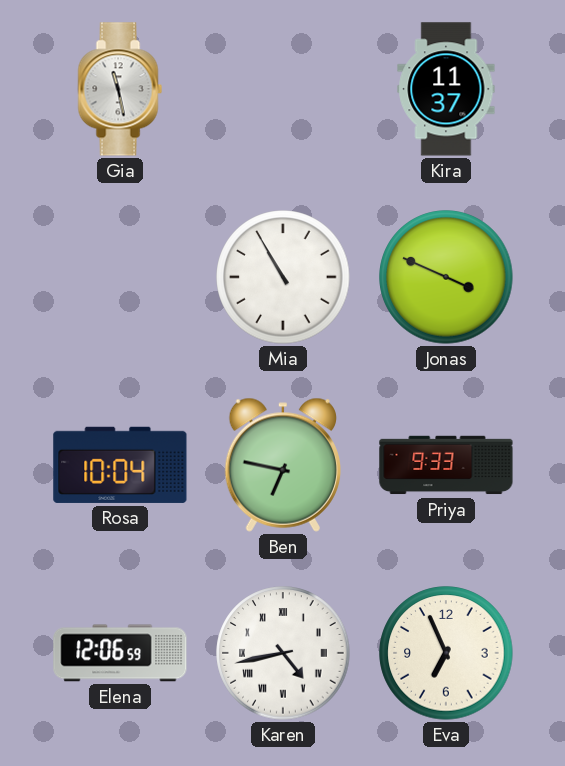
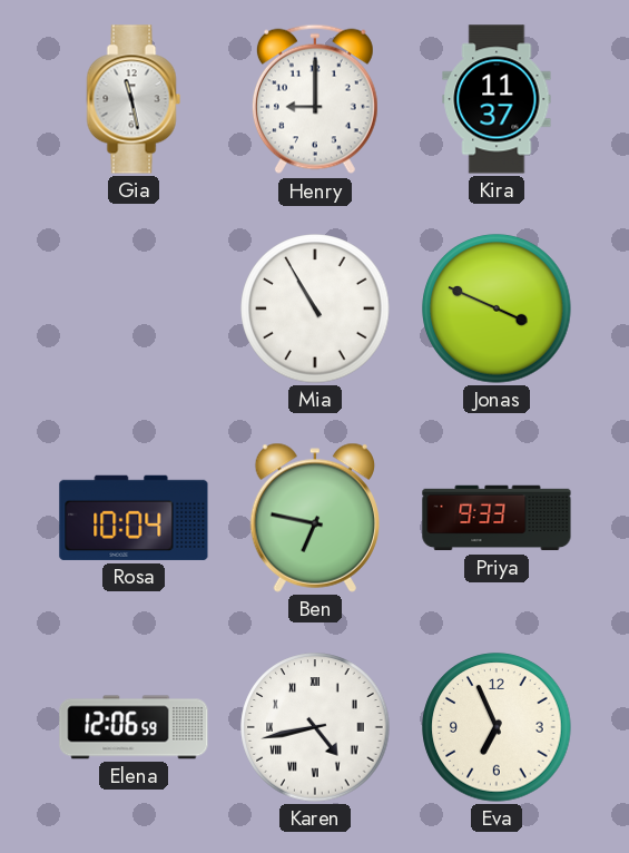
Henry: none -> 9:00 (315, 99)
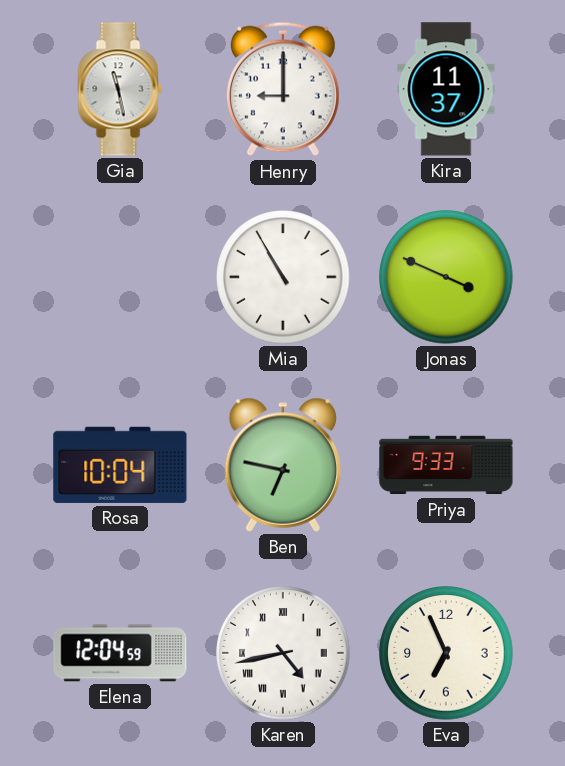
Elena: 12:06 -> 12:04 (120, 653)
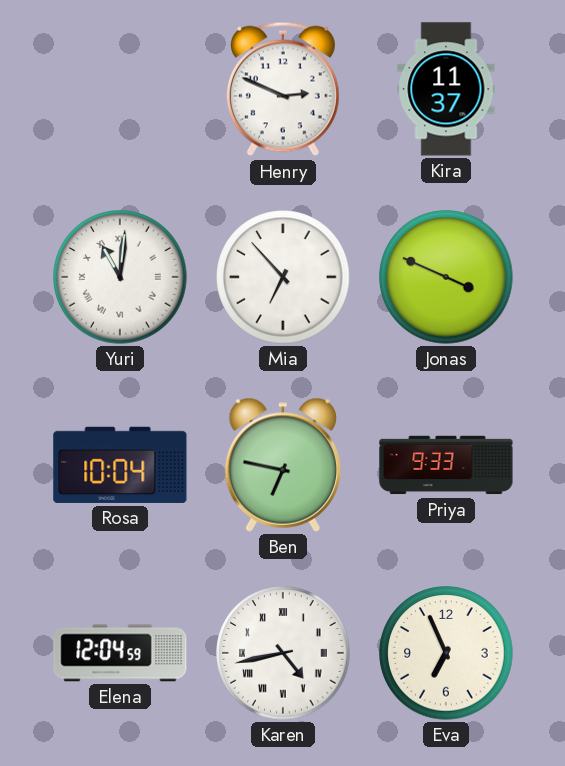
Gia: 11:28 -> none (120, 89)
Henry: 9:00 -> 2:49 (283, 89)
Yuri: none -> 11:01 (120, 277)
Mia: 10:55 -> 6:53 (283, 277)
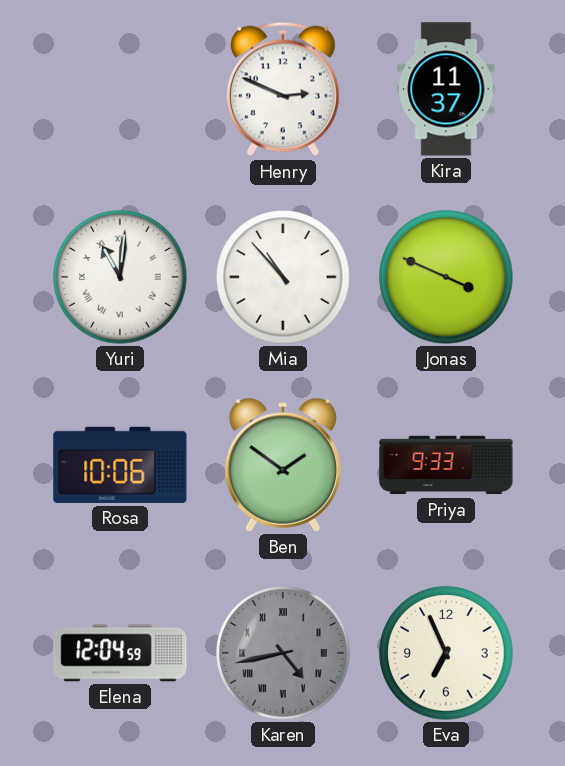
Mia: 6:53 -> 10:53 (283, 277)
Rosa: 10:04 -> 10:06 (120, 465)
Ben: 6:47 -> 1:51 (282, 465)
Karen dial: white -> grey (283, 653)
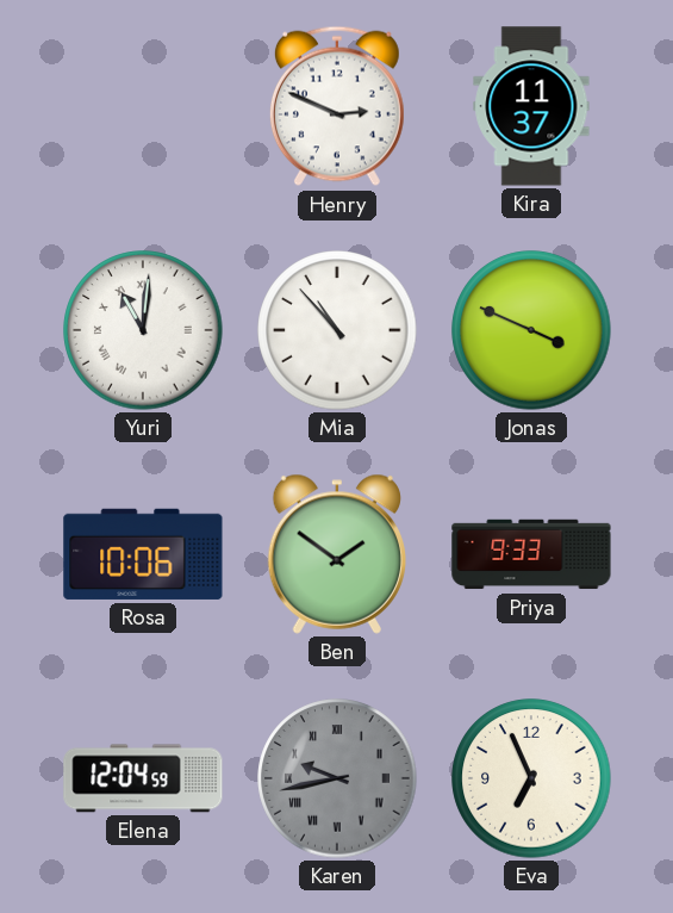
Karen: 4:43 -> 9:43 (337, 778)
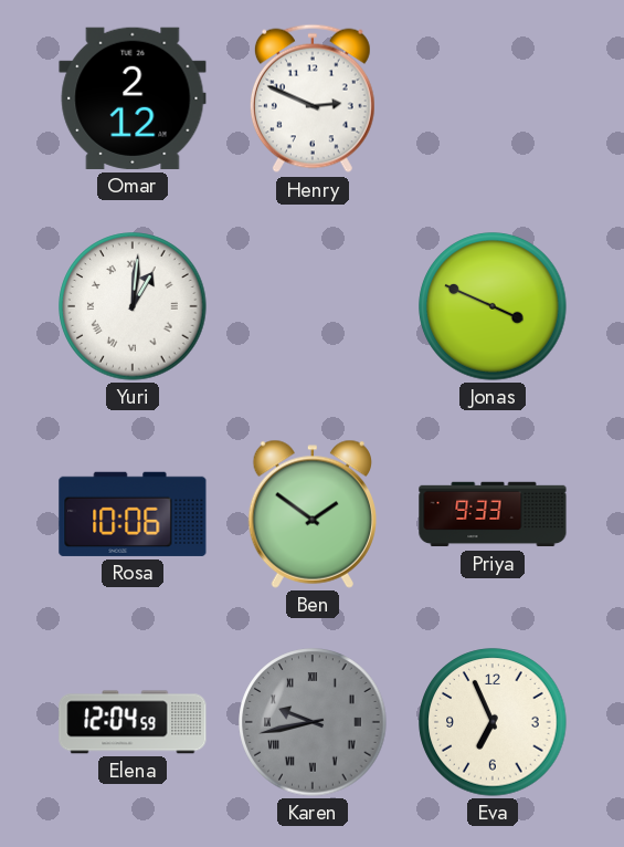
Omar: none -> 2:12 (133, 98)
Kira: 11:37 -> none (531, 106)
Yuri: 11:01 -> 1:01 (133, 306)
Mia: 10:53 -> none (337, 330)
